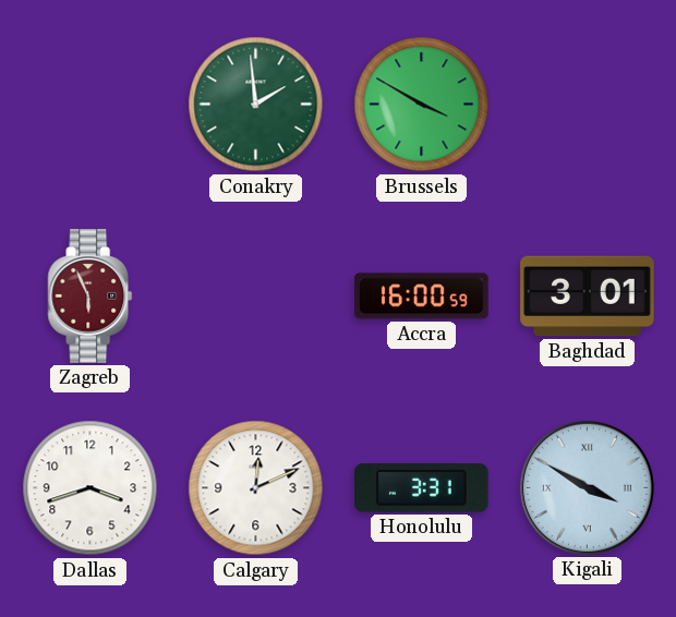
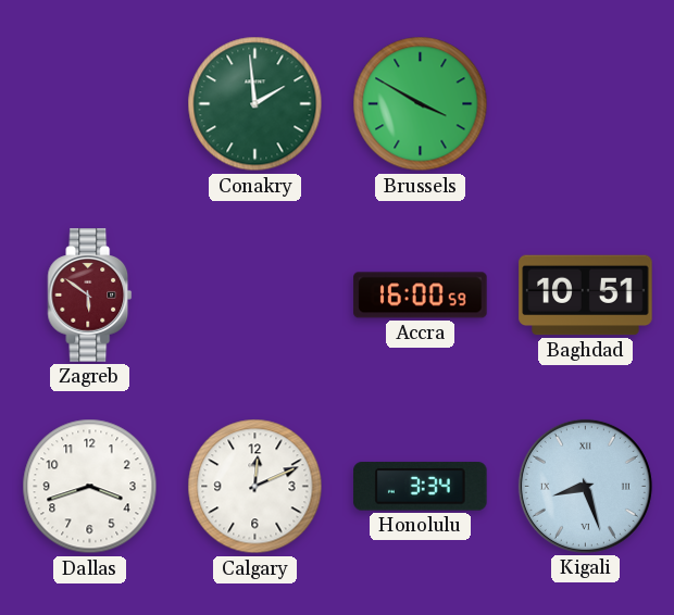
Zagreb: 5:56 -> 5:51 (90, 296)
Baghdad: 3:01 -> 10:51 (586, 296)
Honolulu: 3:31 -> 3:34 (421, 487)
Kigali: 3:50 -> 8:27 (585, 486)
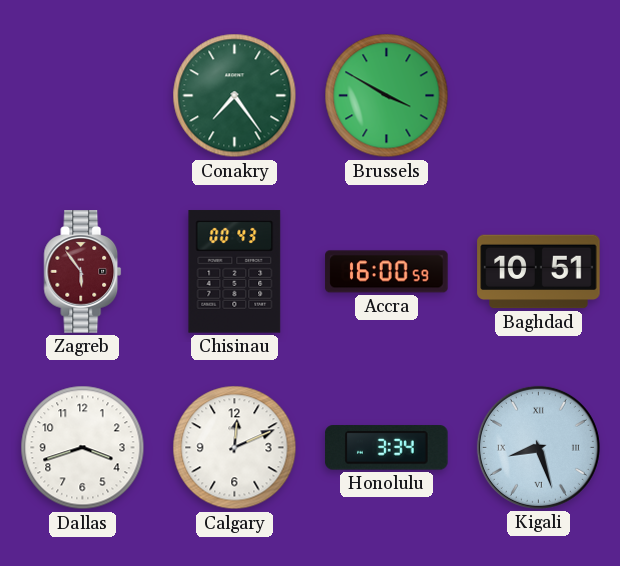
Conakry: 1:59 -> 7:24 (235, 96)
Zagreb: 5:51 -> 5:54 (83, 272)
Chisinau: none -> 00:43 (235, 272)
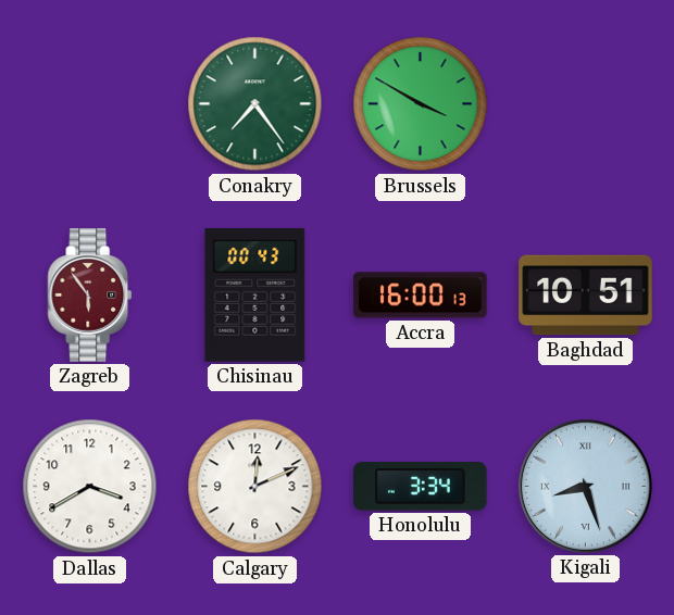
Accra: 16:00:59 -> 16:00:13 (421, 296)
Dallas: 3:42 -> 3:40 (90, 487)
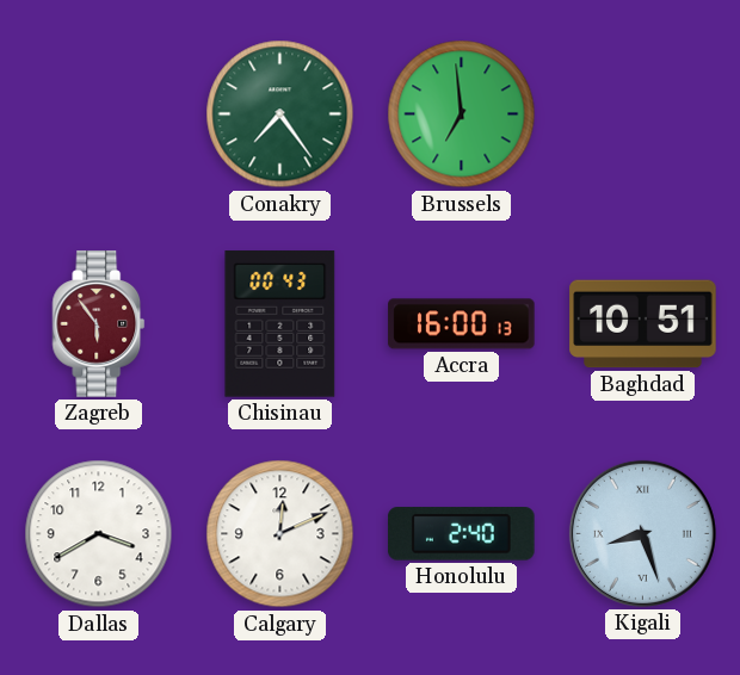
Brussels: 3:50 -> 6:59 (462, 114)
Honolulu: 3:34 -> 2:40 (462, 534)
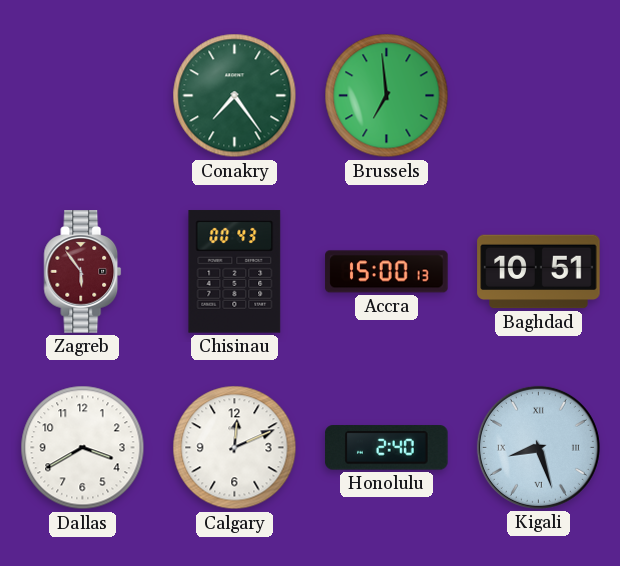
Accra: 16:00 -> 15:00 (387, 272)
